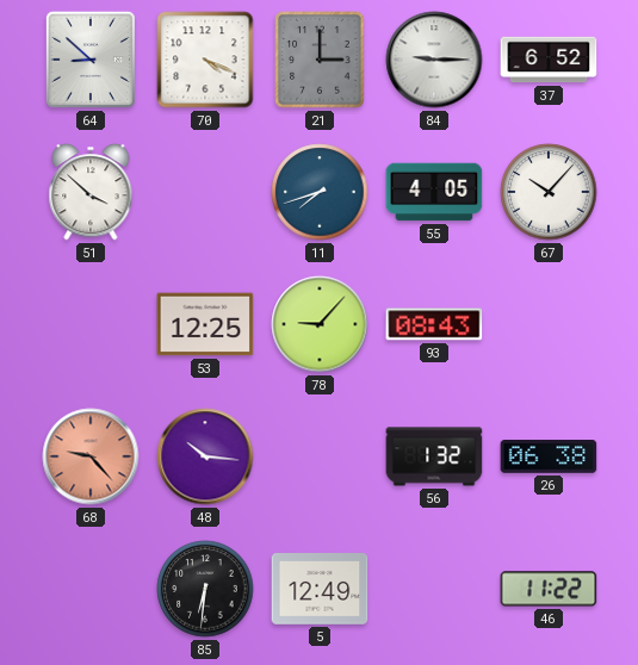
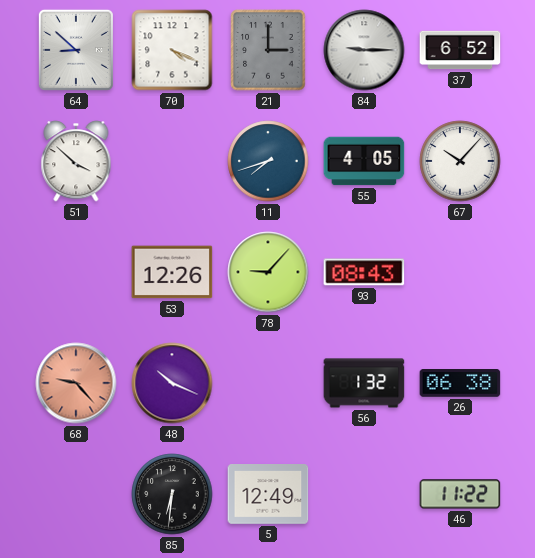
53: 12:25 -> 12:26 (172, 272)
48: 10:16 -> 10:19 (172, 383)
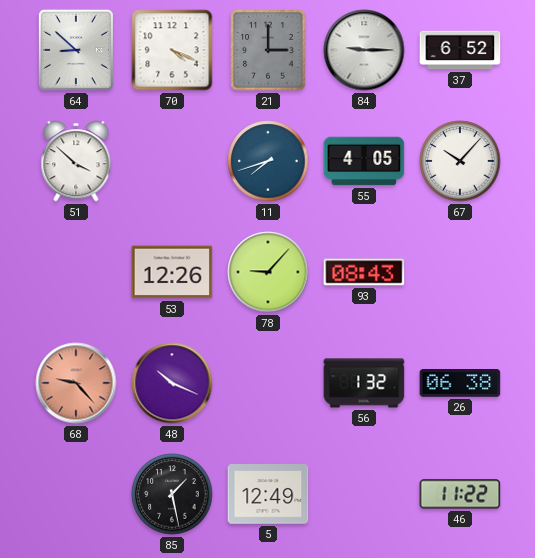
85: 6:31 -> 1:28 (172, 494)
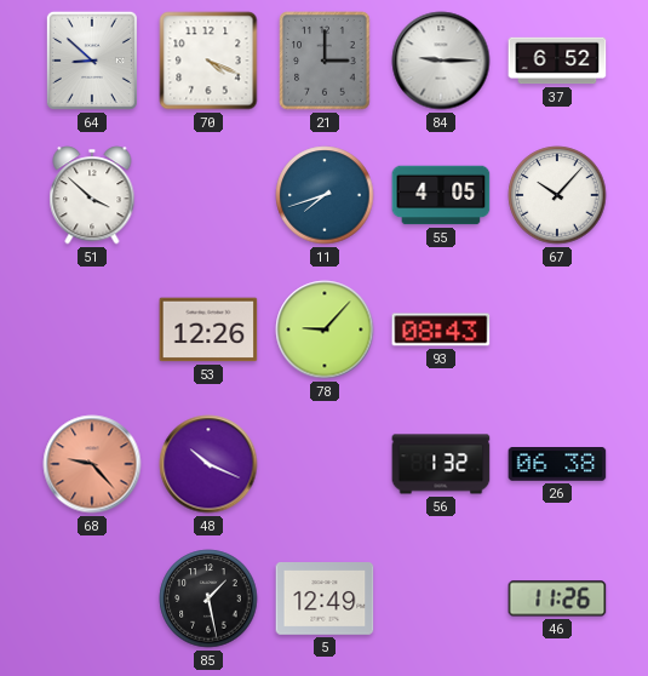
46: 11:22 -> 11:26 (557, 598)
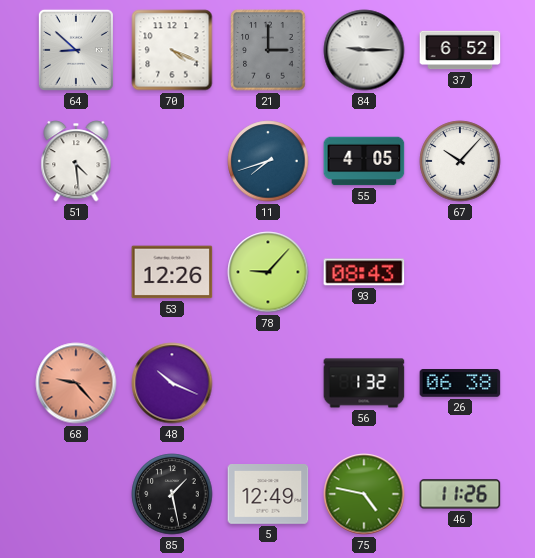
51: 3:52 -> 4:29 (76, 161)
75: none -> 4:47 (364, 494)
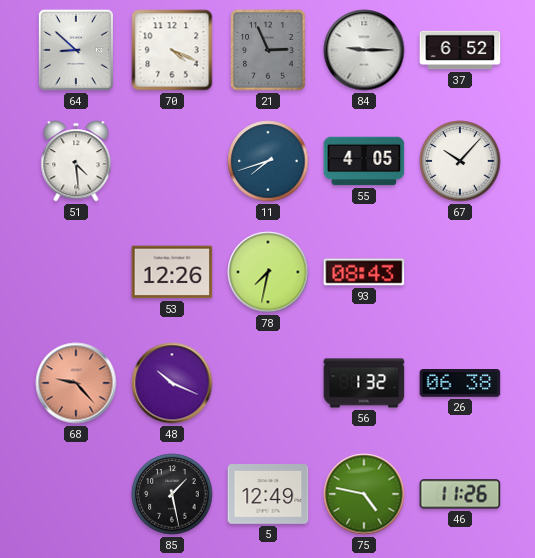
21: 3:00 -> 2:56 (268, 50)
78: 9:07 -> 7:32 (268, 272)
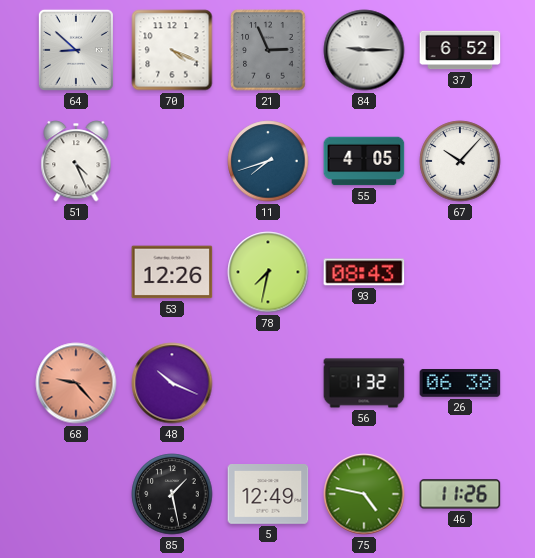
51: 4:29 -> 4:26 (76, 161)
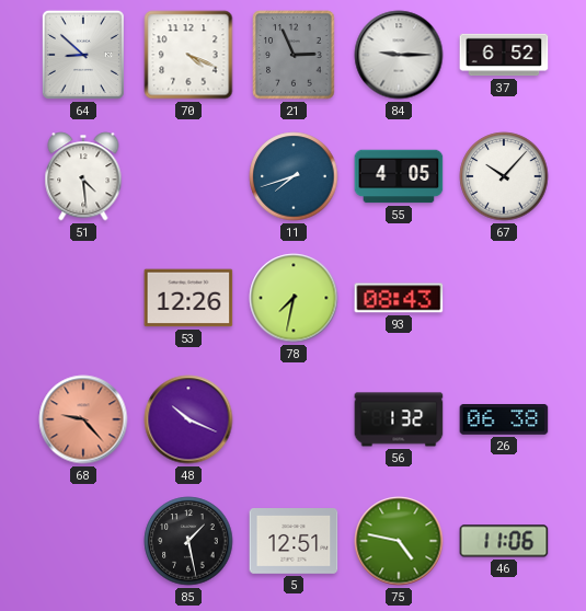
51: 4:26 -> 4:29 (83, 176)
5: 12:49 -> 12:51 (294, 542)
46: 11:26 -> 11:06 (504, 541)
